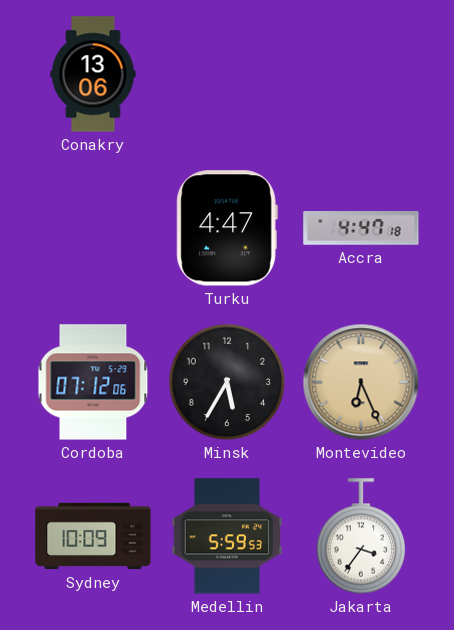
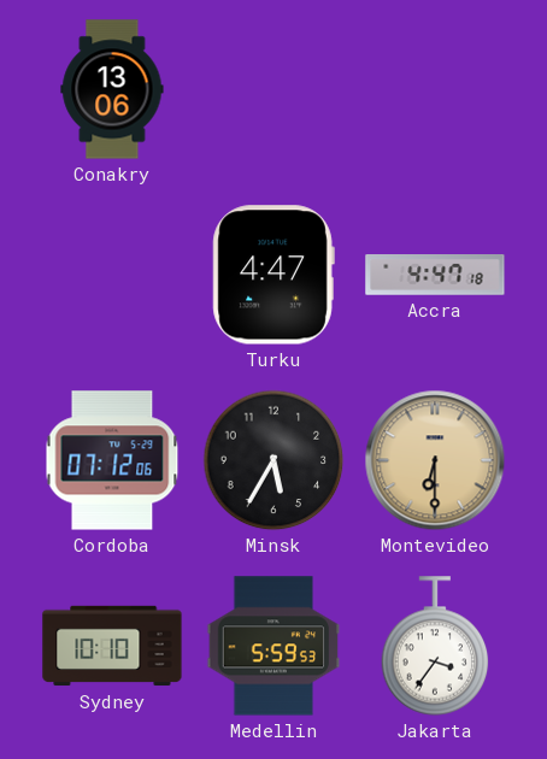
Montevideo: 6:26 -> 6:30 (435, 460)
Sydney: 10:09 -> 10:10 (112, 646)
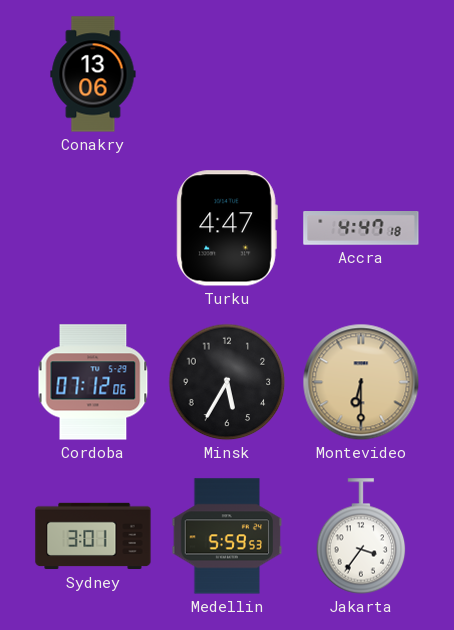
Sydney: 10:10 -> 3:01 (93, 536)
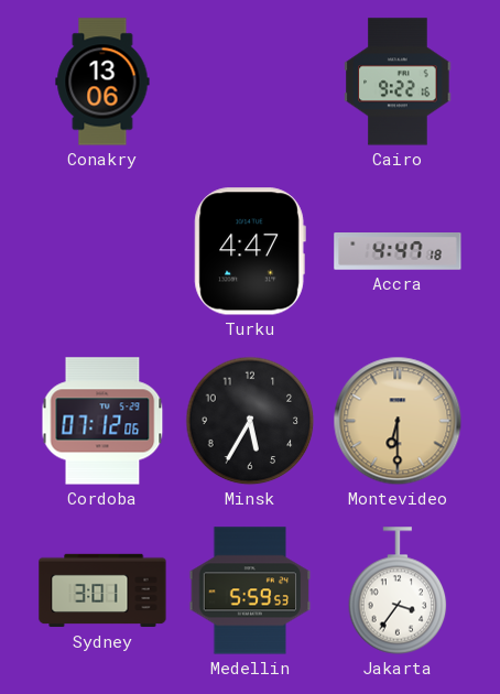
Cairo: none -> 9:22 (398, 82)
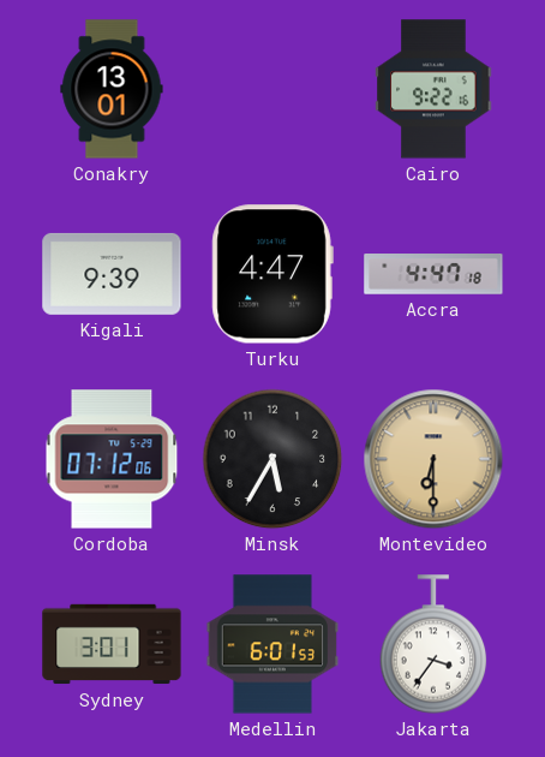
Conakry: 13:06 -> 13:01 (112, 89)
Kigali: none -> 9:39 (112, 274)
Medellin: 5:59 -> 6:01 (272, 644)
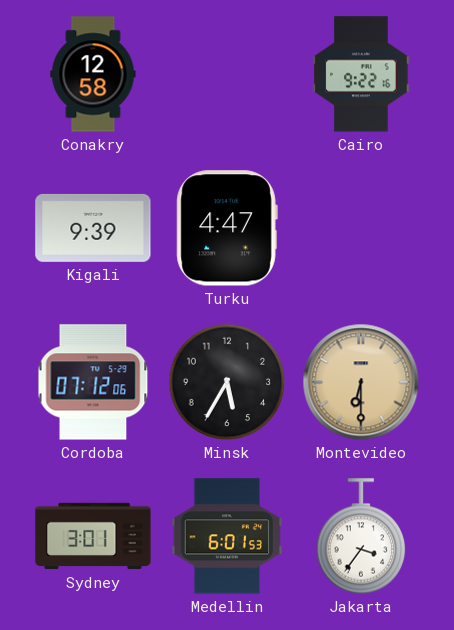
Conakry: 13:01 -> 12:58 (93, 74)
Accra: 4:47 -> none (433, 274)
